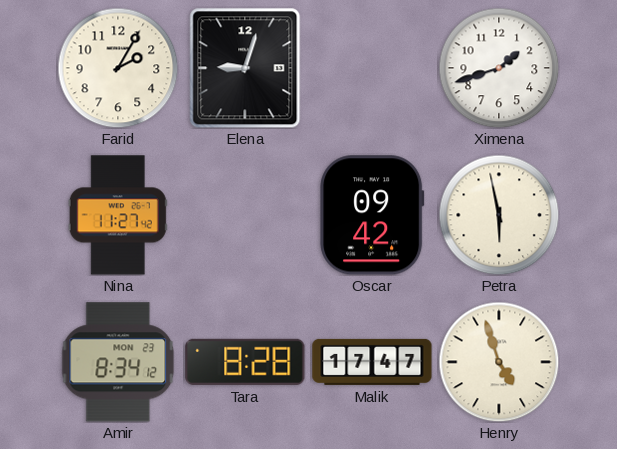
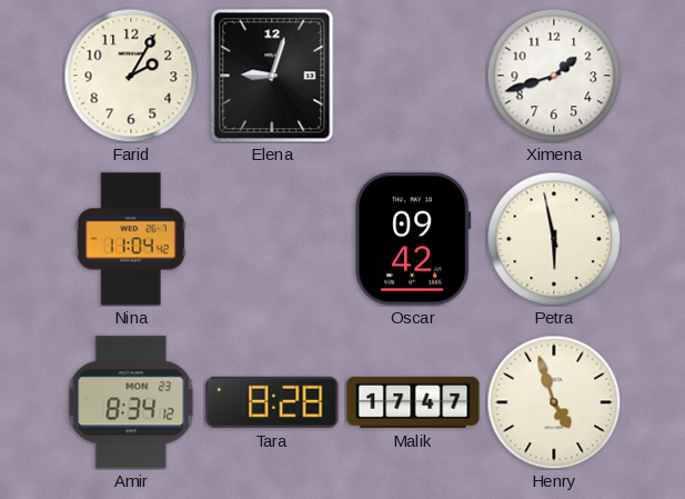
Nina: 11:27 -> 11:04 (131, 239)
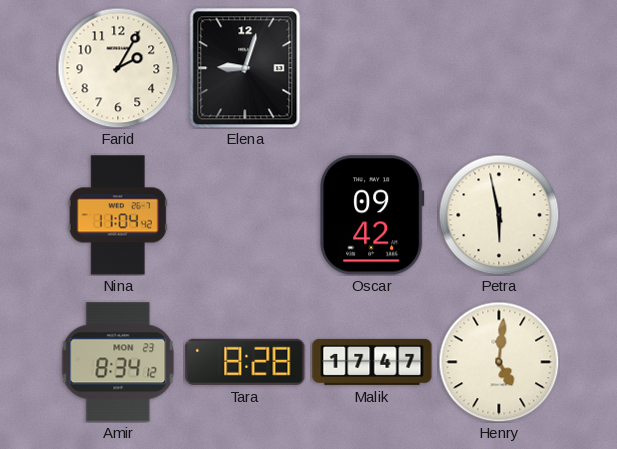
Ximena: 1:42 -> none (554, 76)
Henry: 4:57 -> 5:01 (499, 362)
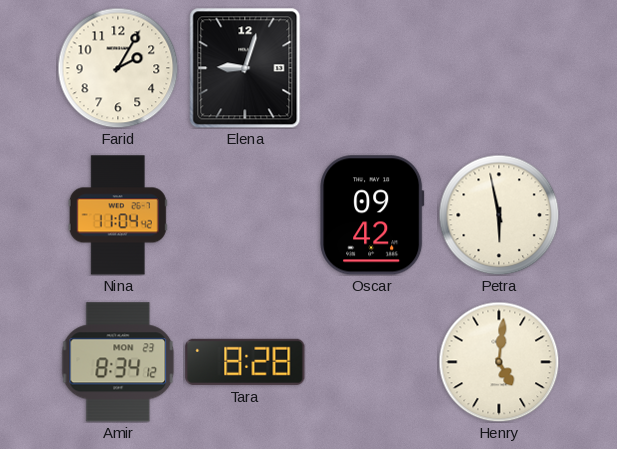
Malik: 17:47 -> none (372, 362)
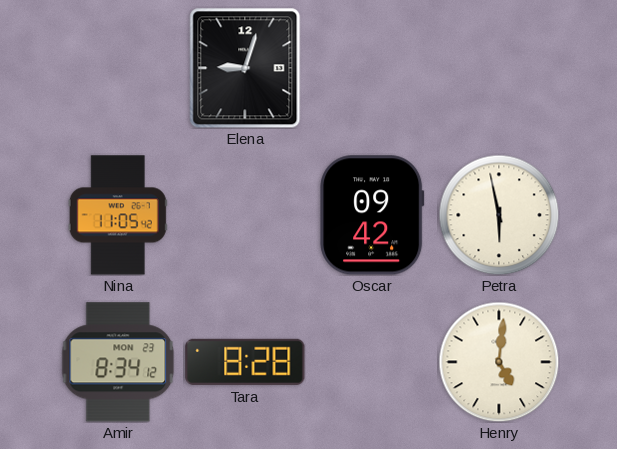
Farid: 2:05 -> none (118, 68)
Nina: 11:04 -> 11:05 (118, 215)
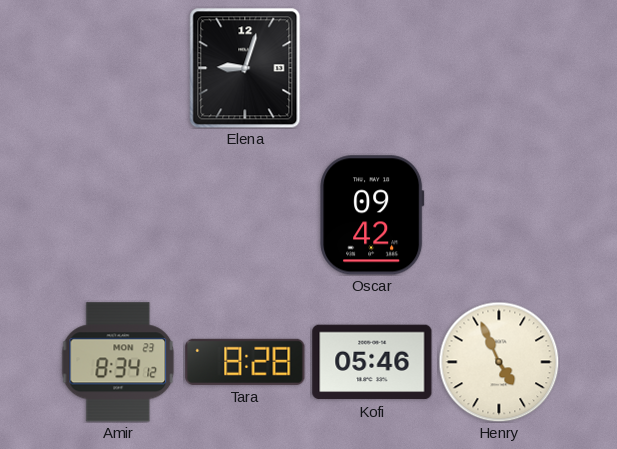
Nina: 11:05 -> none (118, 215)
Petra: 5:58 -> none (499, 215)
Kofi: none -> 05:46 (372, 362)
Henry: 5:01 -> 4:56 (499, 362)
